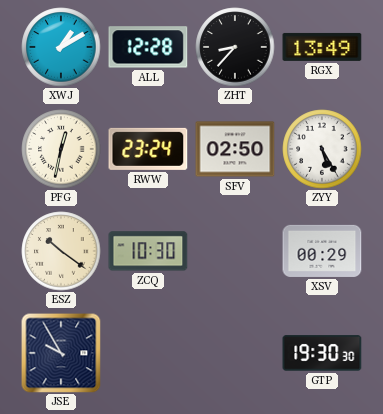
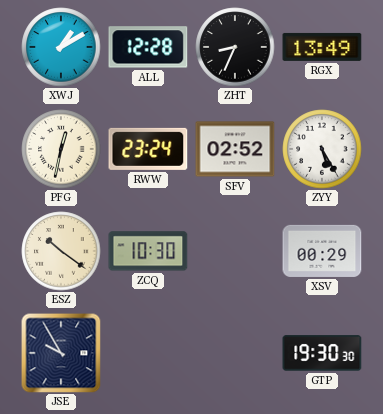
ZHT: 8:37 -> 8:34 (235, 47)
SFV: 02:50 -> 02:52 (235, 149)
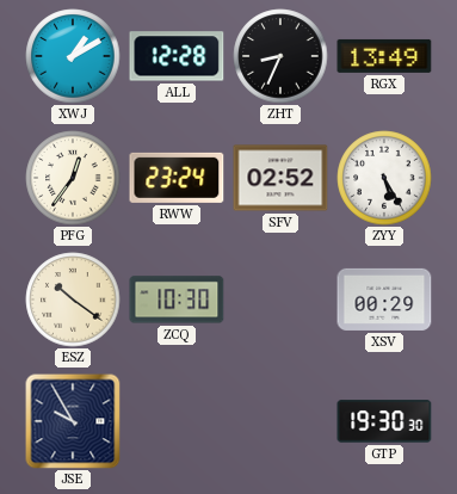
PFG: 12:32 -> 12:36 (73, 178)
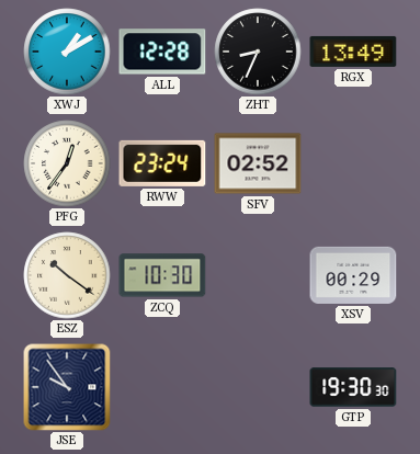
ZYY: 5:25 -> none (384, 178)
JSE: 9:55 -> 9:54 (67, 387)
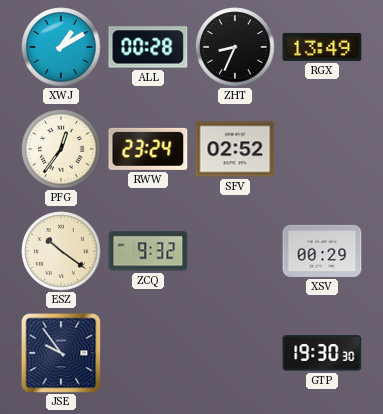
ALL: 12:28 -> 00:28 (148, 47)
ZCQ: 10:30 -> 9:32 (148, 251)
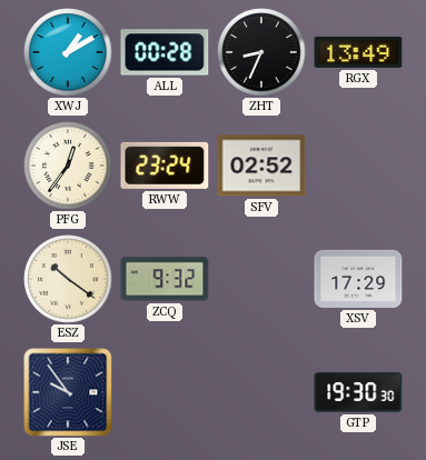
XSV: 00:29 -> 17:29 (358, 279)
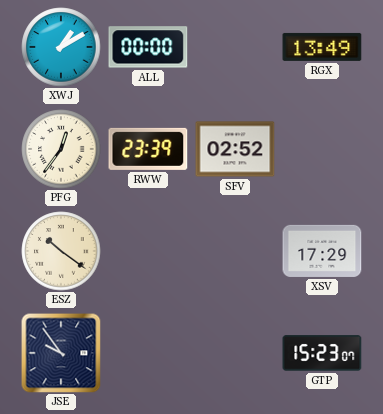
ALL: 00:28 -> 00:00 (148, 47)
ZHT: 8:34 -> none (261, 52)
RWW: 23:24 -> 23:39 (148, 149)
ZCQ: 9:32 -> none (165, 279)
GTP: 19:30 -> 15:23 (322, 353)
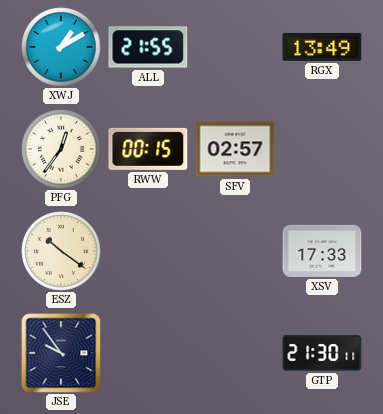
ALL: 00:00 -> 21:55 (148, 47)
RWW: 23:39 -> 00:15 (148, 149)
SFV: 02:52 -> 02:57 (235, 149)
XSV: 17:29 -> 17:33 (322, 251)
GTP: 15:23 -> 21:30 (322, 353)
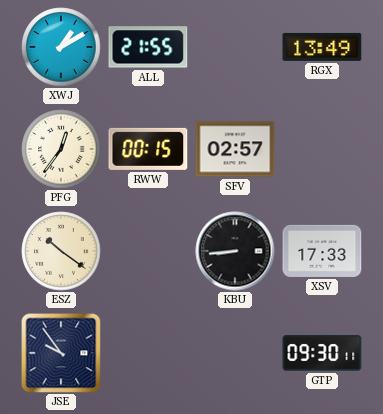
KBU: none -> 8:44 (235, 251)
GTP: 21:30 -> 09:30 (322, 353)
